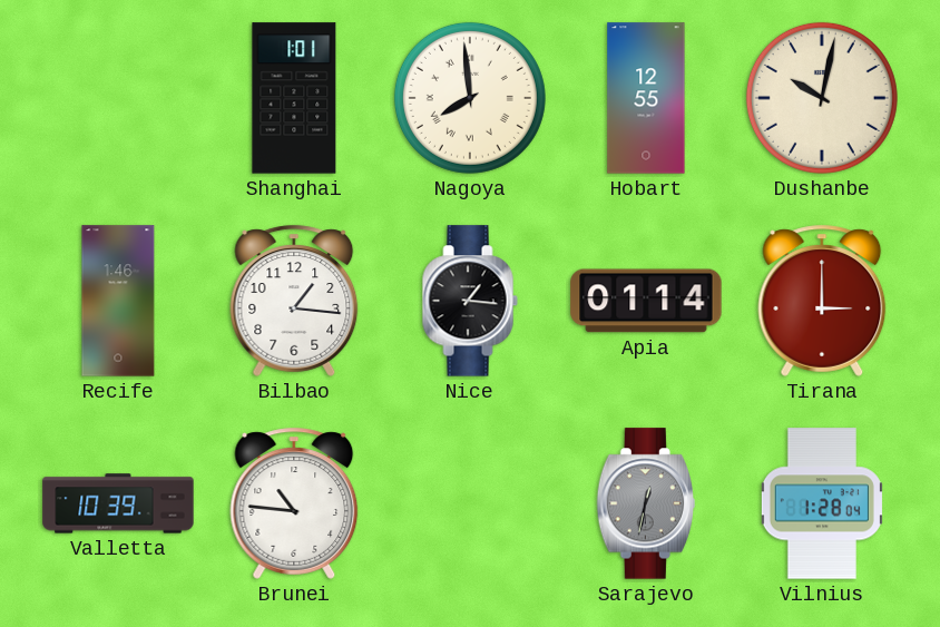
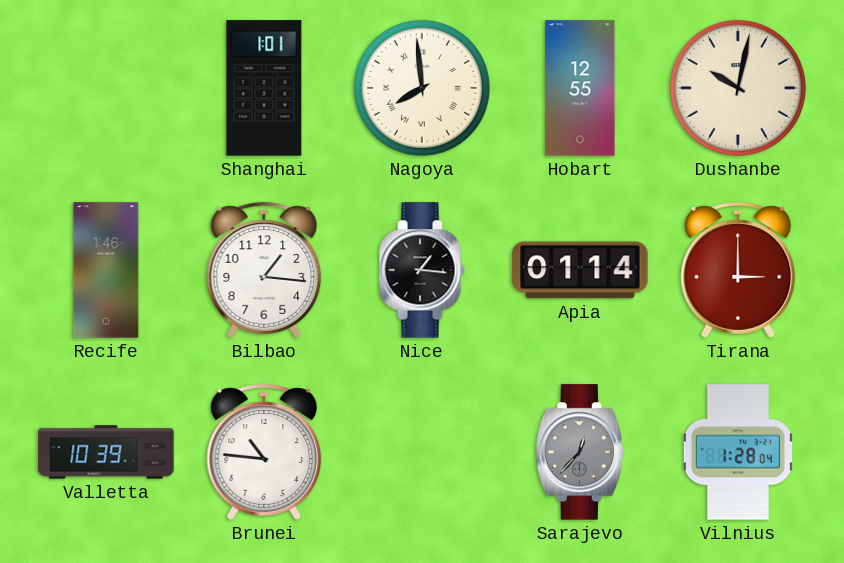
Sarajevo: 12:32 -> 12:37 (579, 452)
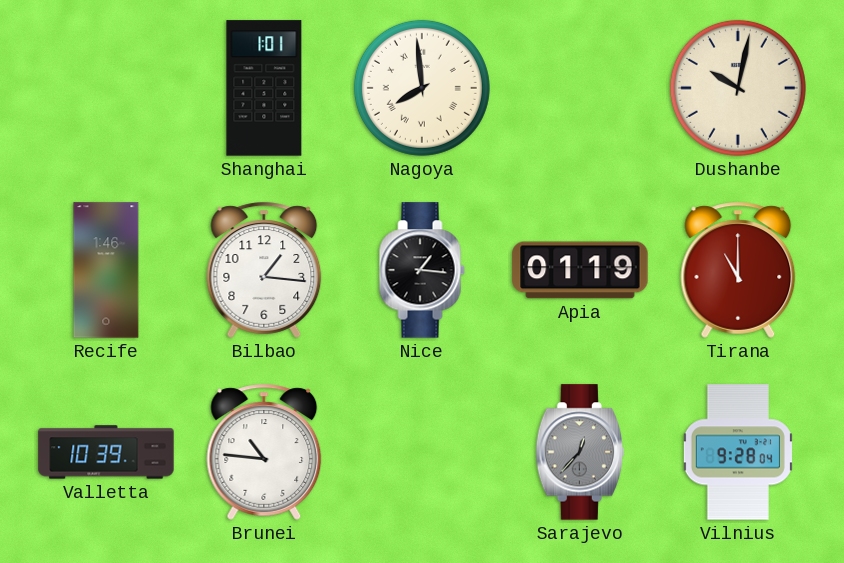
Hobart: 12:55 -> none (580, 88)
Apia: 01:14 -> 01:19 (580, 270)
Tirana: 3:00 -> 11:00 (738, 270)
Vilnius: 1:28 -> 9:28 (738, 452)
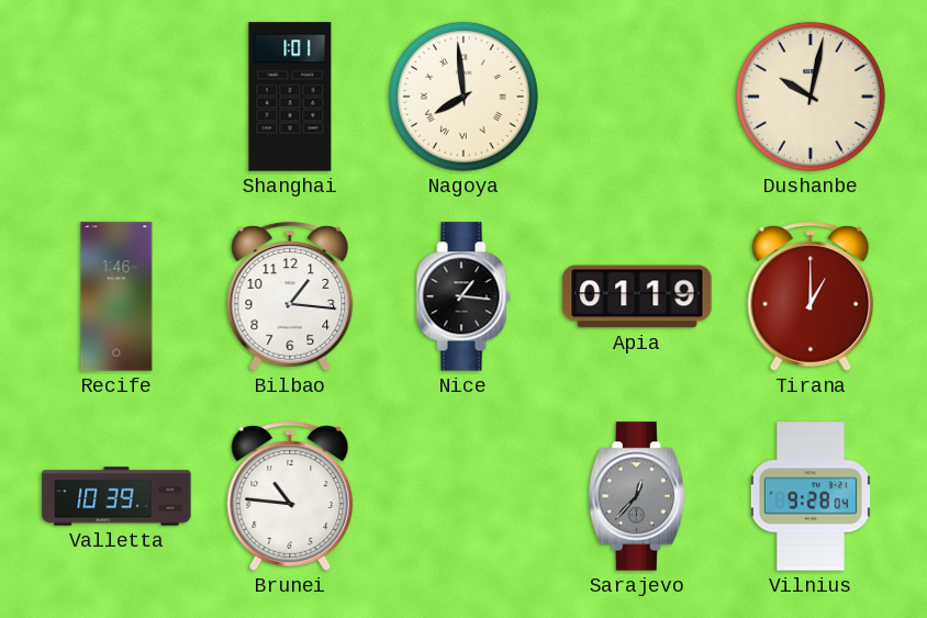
Tirana: 11:00 -> 1:00 (811, 296)
